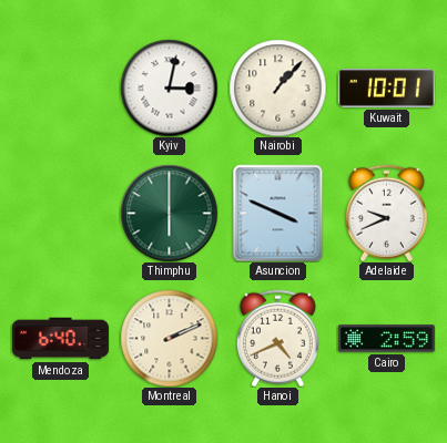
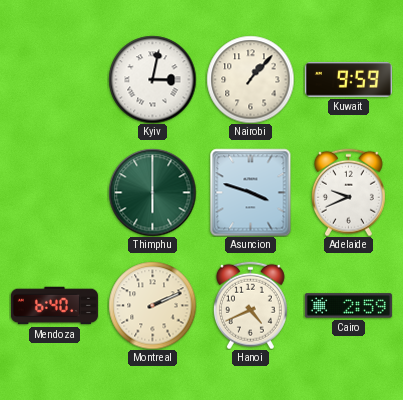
Kuwait: 10:01 -> 9:59 (348, 80)
Asuncion: 3:49 -> 3:48 (251, 192)
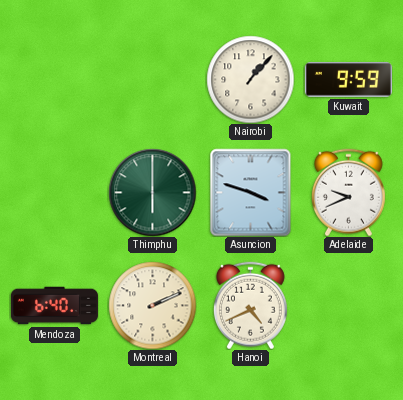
Kyiv: 3:02 -> none (152, 79)
Cairo: 2:59 -> none (348, 306)
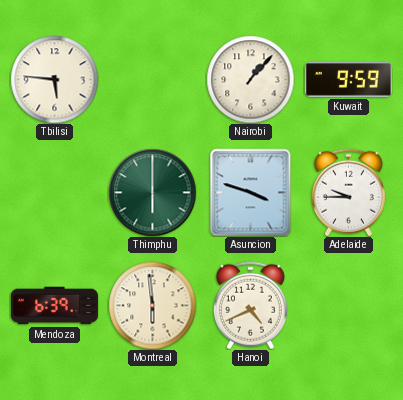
Tbilisi: none -> 5:46 (54, 79)
Adelaide: 9:41 -> 9:45 (348, 192)
Mendoza: 6:40 -> 6:39 (54, 306)
Montreal: 2:11 -> 5:59 (152, 305)
